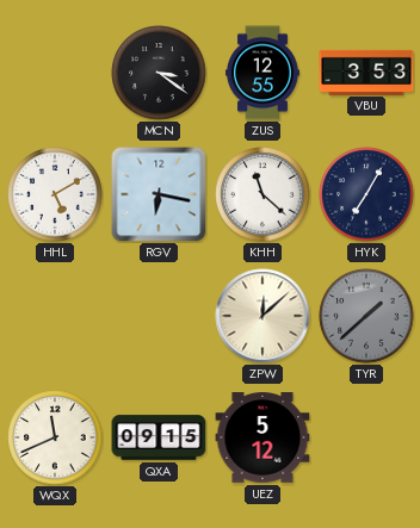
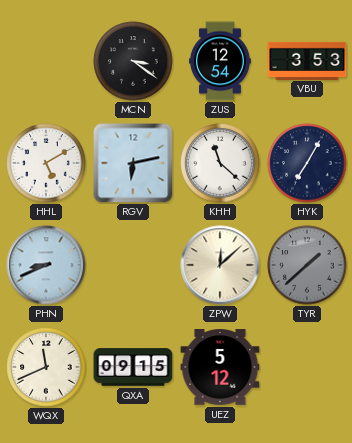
ZUS: 12:55 -> 12:54 (220, 61)
RGV: 6:17 -> 6:13 (133, 163)
PHN: none -> 8:41 (46, 265)
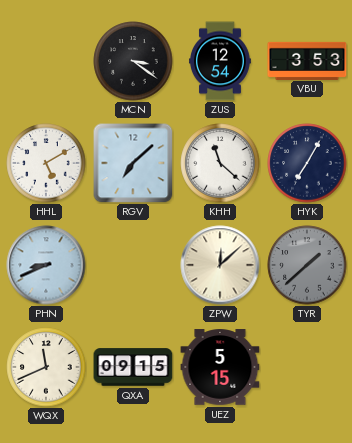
RGV: 6:13 -> 7:08 (133, 163)
UEZ: 5:12 -> 5:15 (220, 367)
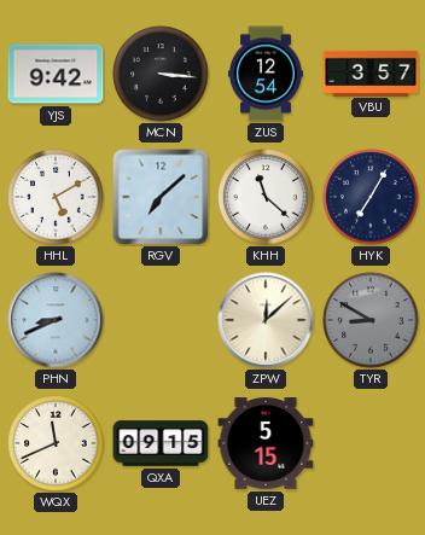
YJS: none -> 9:42 (56, 74)
MCN: 3:21 -> 3:16 (161, 74)
VBU: 3:53 -> 3:57 (371, 72)
TYR: 1:38 -> 8:50 (371, 320)
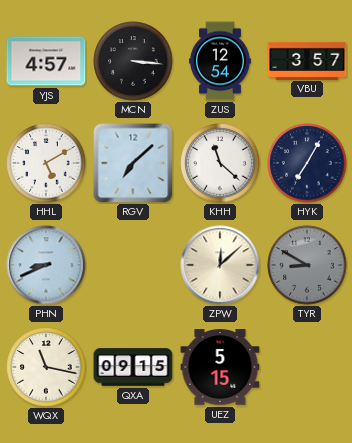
YJS: 9:42 -> 4:57 (46, 61)
WQX: 11:41 -> 11:17 (46, 367)
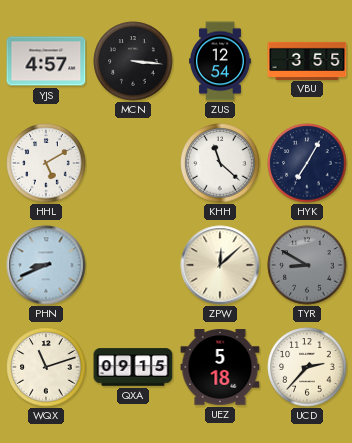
VBU: 3:57 -> 3:55 (307, 60)
RGV: 7:08 -> none (133, 163)
WQX: 11:17 -> 11:12 (46, 367)
UEZ: 5:15 -> 5:18 (220, 367)
UCD: none -> 2:37 (307, 367)
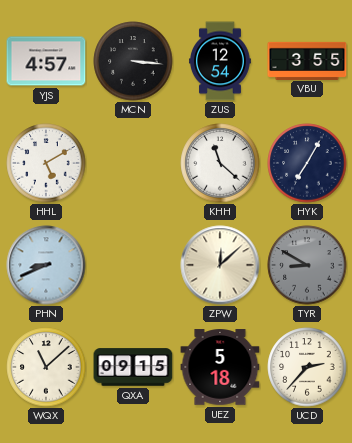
WQX: 11:12 -> 11:08 (46, 367)
